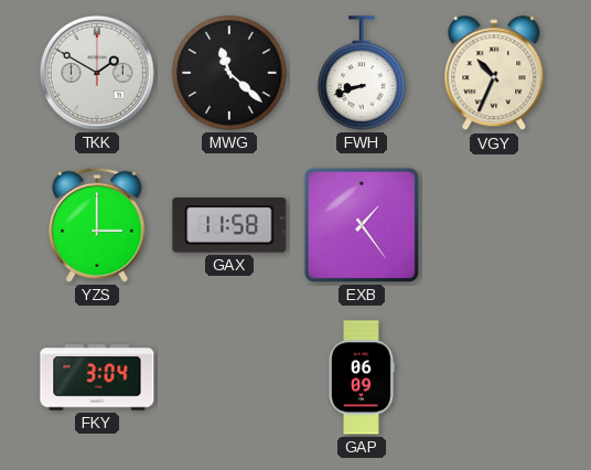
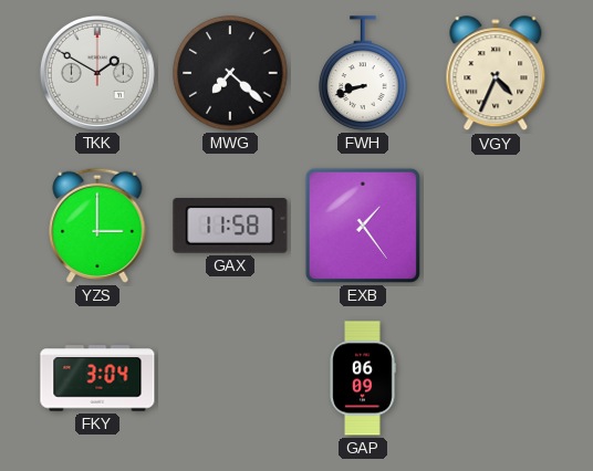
MWG: 11:22 -> 7:22 (230, 73)
VGY: 10:34 -> 4:34 (496, 74)
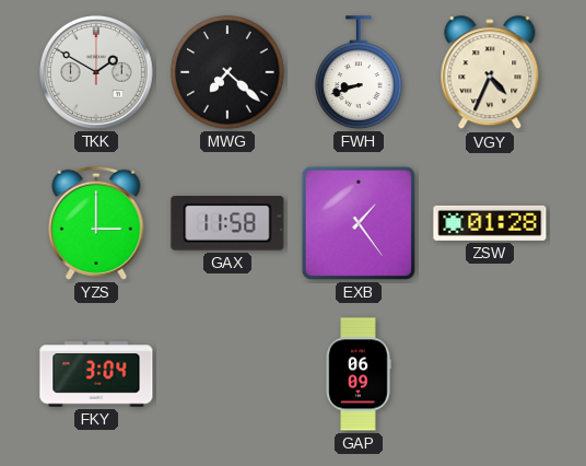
ZSW: none -> 01:28 (490, 223)
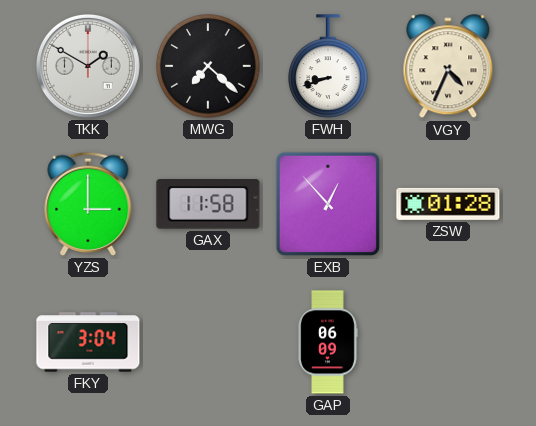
EXB: 1:24 -> 12:53 (328, 204)
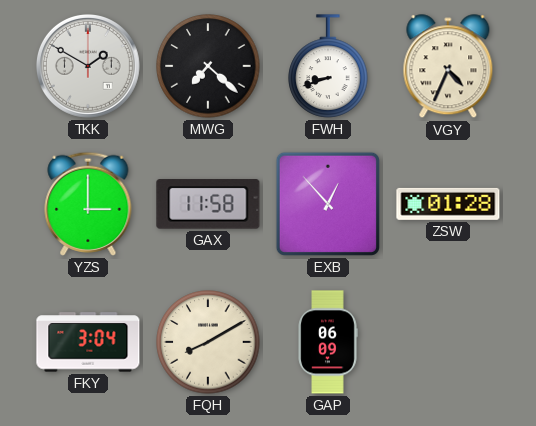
FQH: none -> 8:10 (208, 342)
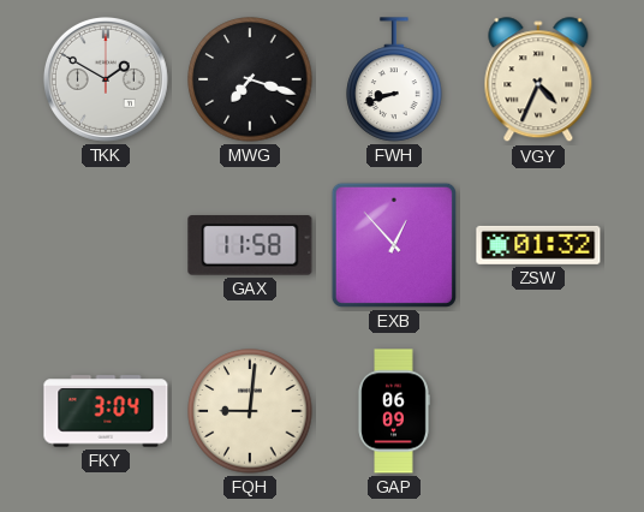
MWG: 7:22 -> 7:18 (250, 79)
YZS: 3:00 -> none (88, 204)
ZSW: 01:28 -> 01:32 (538, 245)
FQH: 8:10 -> 9:01 (250, 411)
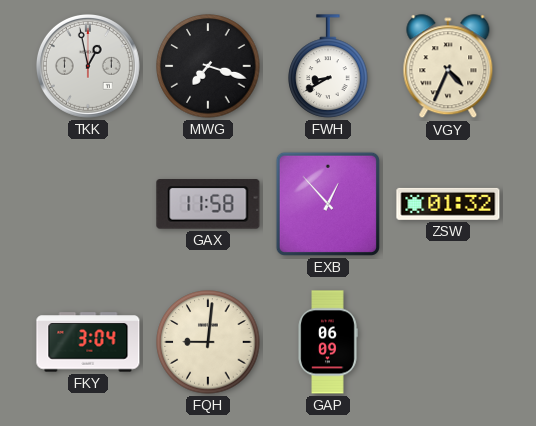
TKK: 1:50 -> 12:58 (88, 66)
FWH: 8:42 -> 8:40 (328, 66)
